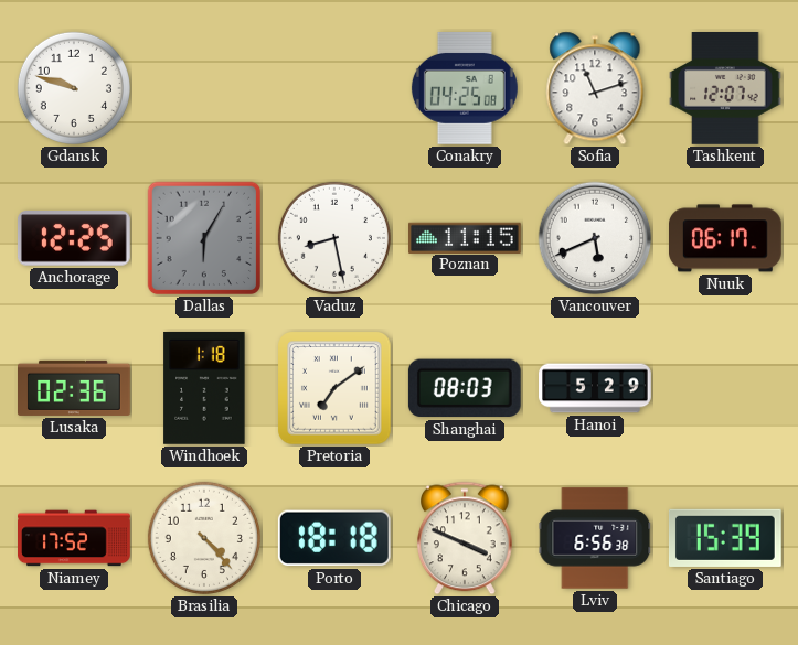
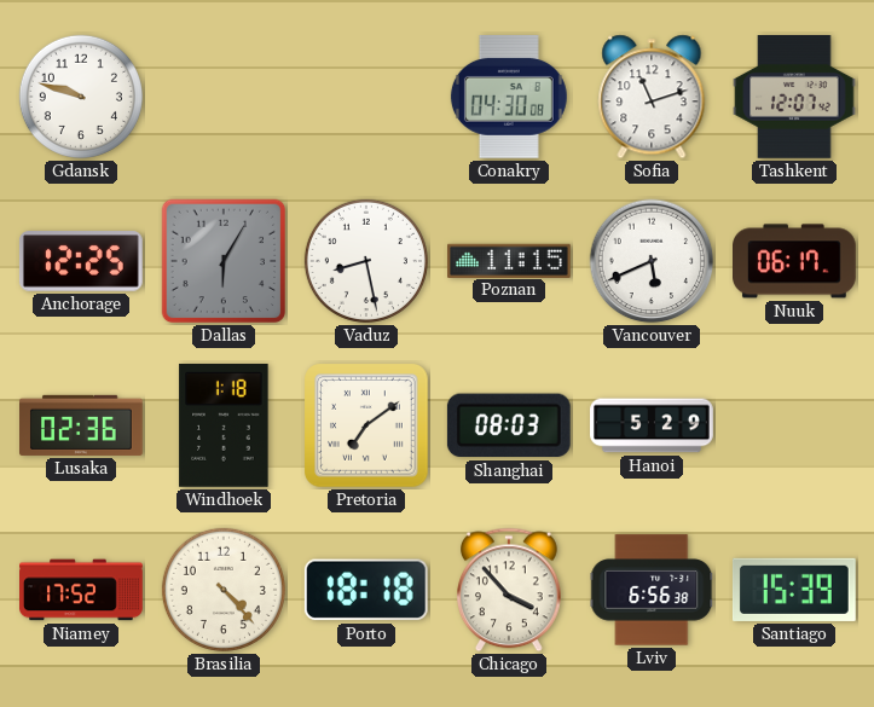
Conakry: 04:25 -> 04:30 (509, 97)
Chicago: 3:49 -> 3:53 (510, 590)
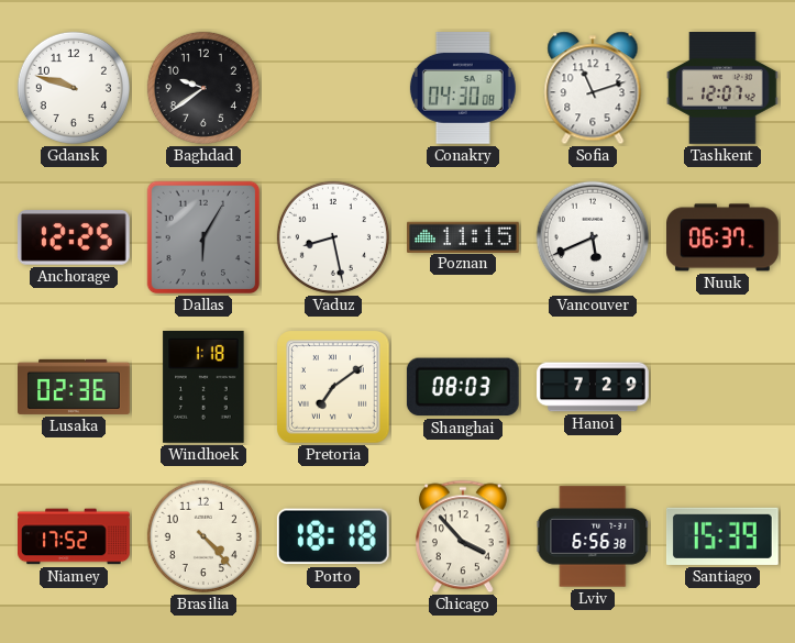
Baghdad: none -> 9:39 (203, 88)
Nuuk: 06:17 -> 06:37 (724, 237)
Hanoi: 5:29 -> 7:29 (593, 387)
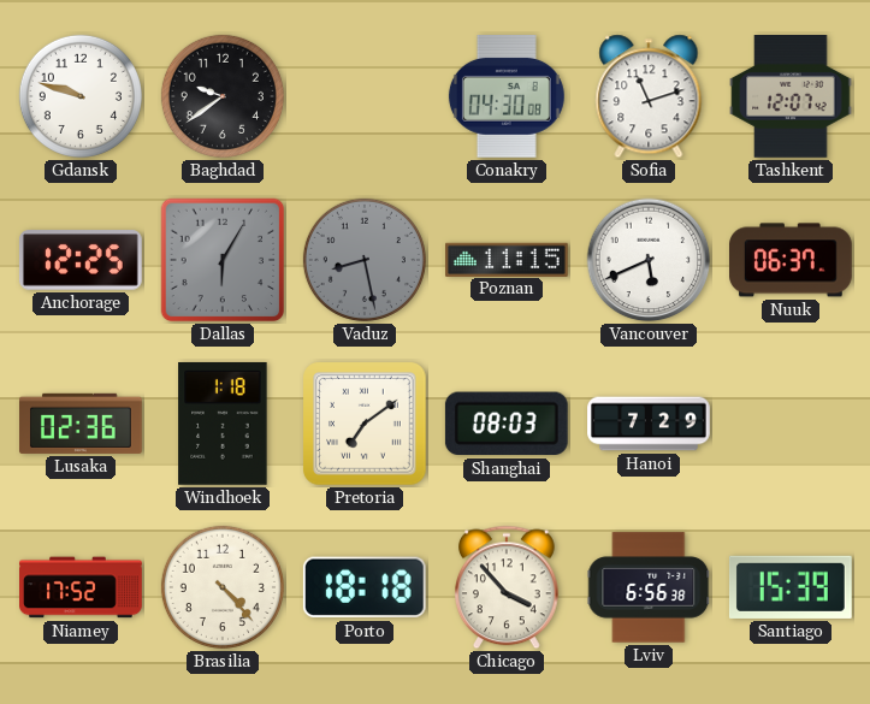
Vaduz dial: white -> grey (365, 260)
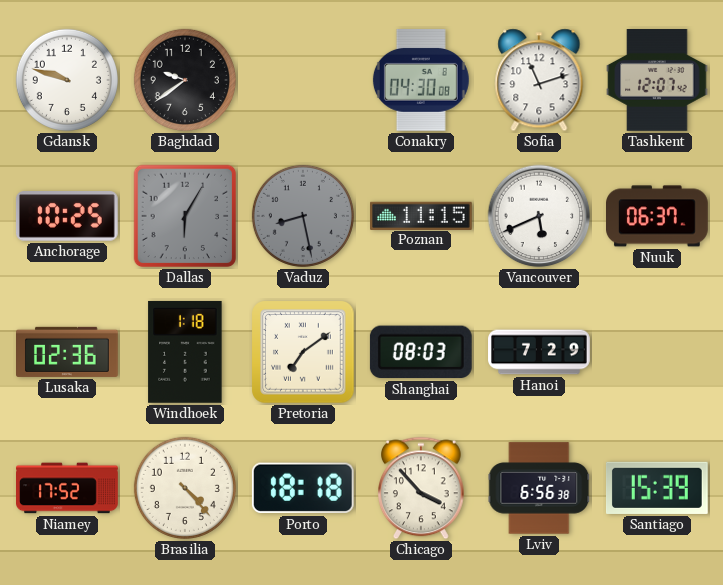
Anchorage: 12:25 -> 10:25 (67, 216)
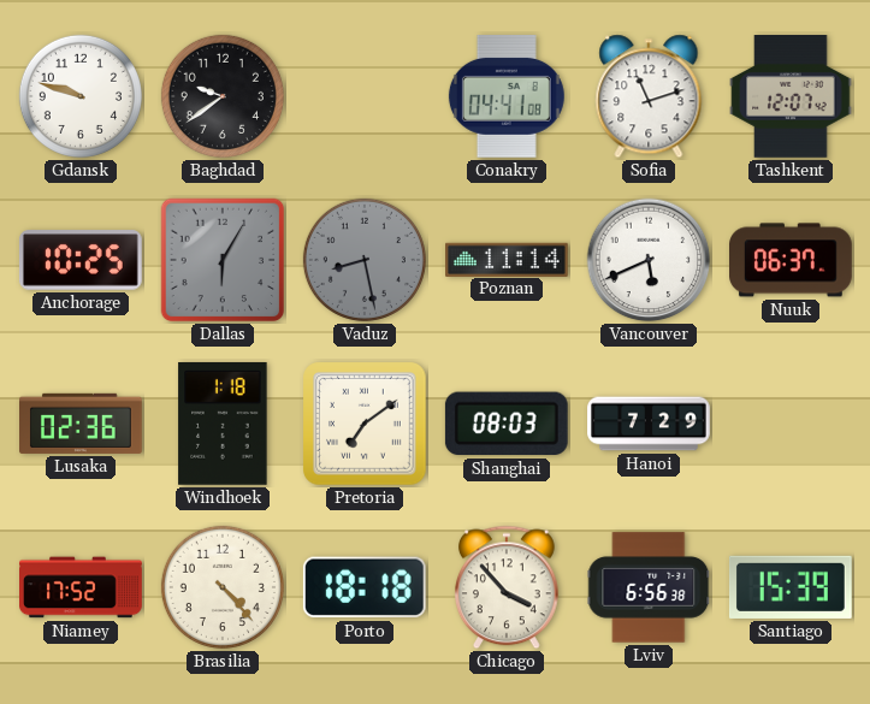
Conakry: 04:30 -> 04:41 (507, 96)
Poznan: 11:15 -> 11:14 (508, 259)
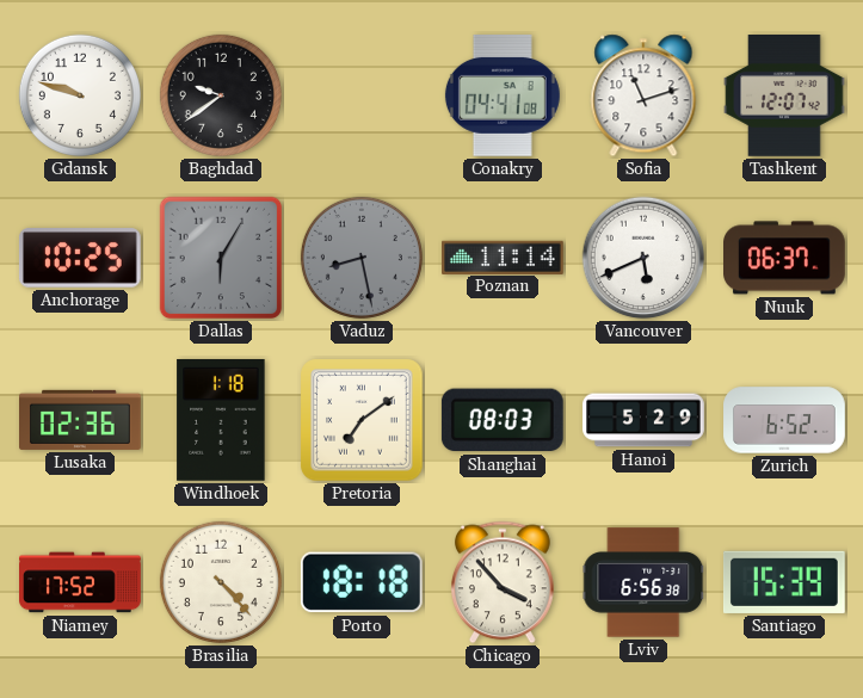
Hanoi: 7:29 -> 5:29 (643, 420)
Zurich: none -> 6:52 (784, 420)
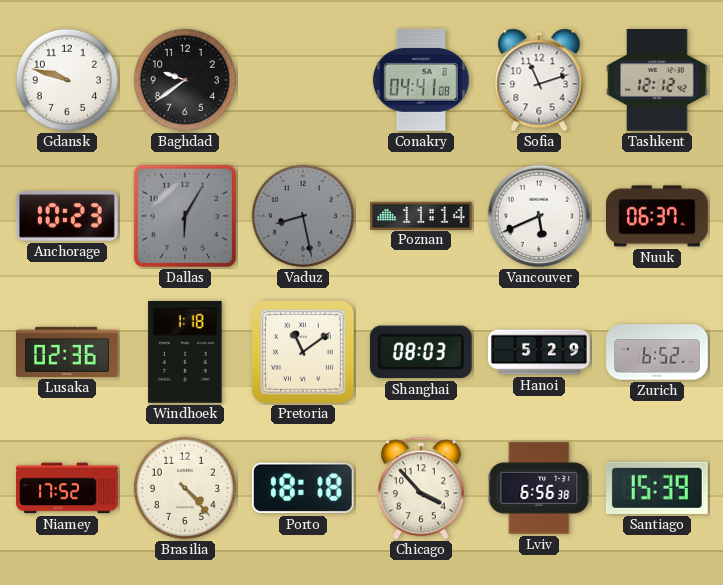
Tashkent: 12:07 -> 12:12 (657, 81)
Anchorage: 10:25 -> 10:23 (67, 216)
Pretoria: 7:09 -> 11:09 (303, 352)
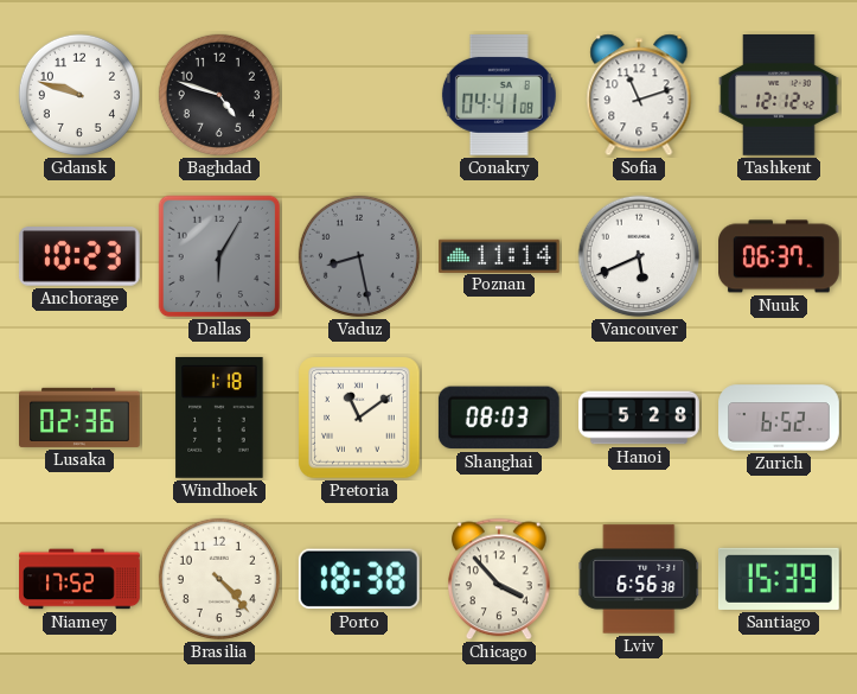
Baghdad: 9:39 -> 4:48 (219, 95)
Hanoi: 5:29 -> 5:28 (639, 418)
Porto: 18:18 -> 18:38 (359, 579)
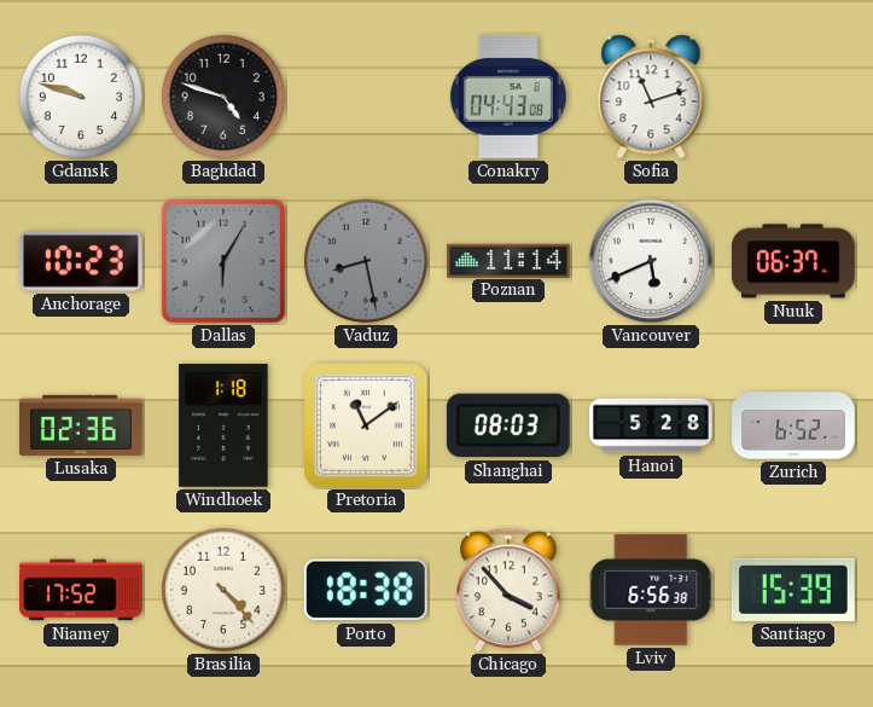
Conakry: 04:41 -> 04:43 (508, 97)
Tashkent: 12:12 -> none (779, 96)
